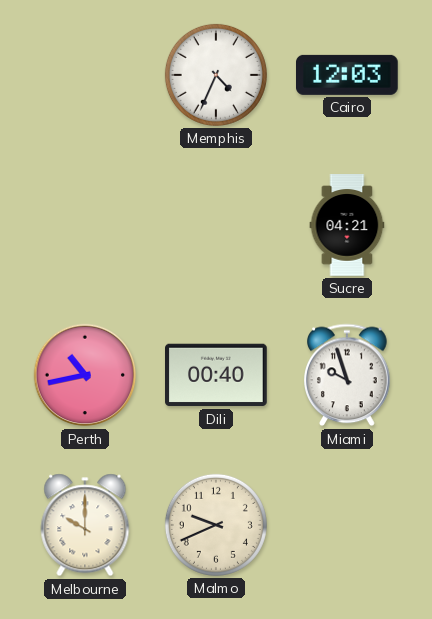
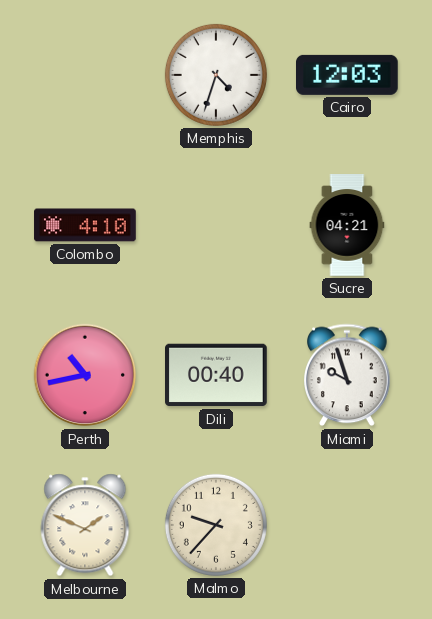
Memphis: 4:34 -> 4:33 (216, 75)
Colombo: none -> 4:10 (85, 225)
Melbourne: 10:00 -> 1:49 (85, 525)
Malmo: 9:41 -> 9:37 (216, 525)
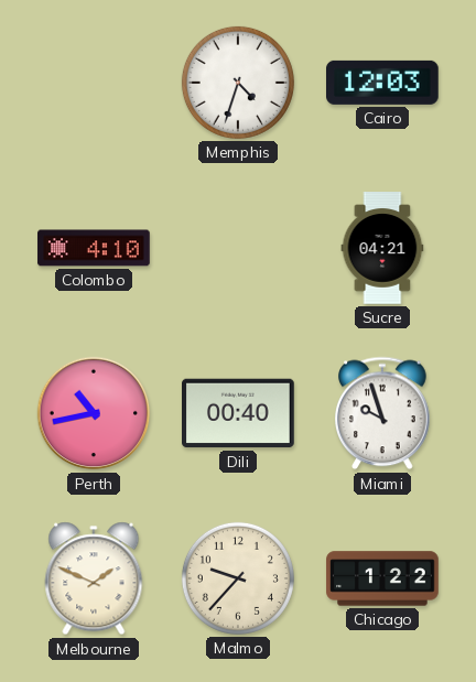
Chicago: none -> 1:22 (382, 578)
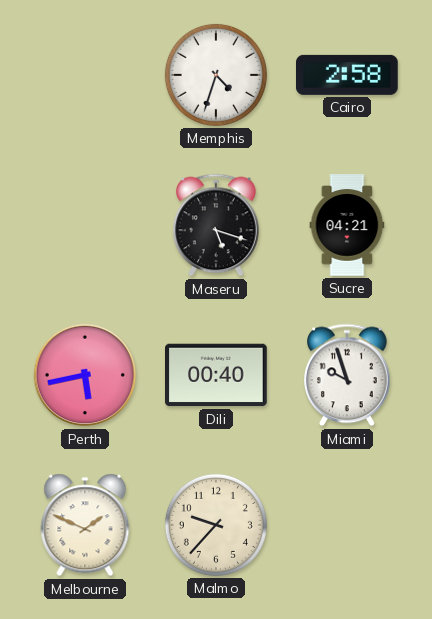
Cairo: 12:03 -> 2:58 (348, 75)
Colombo: 4:10 -> none (94, 248)
Maseru: none -> 5:18 (216, 225)
Perth: 10:43 -> 5:43 (85, 375)
Chicago: 1:22 -> none (382, 578)
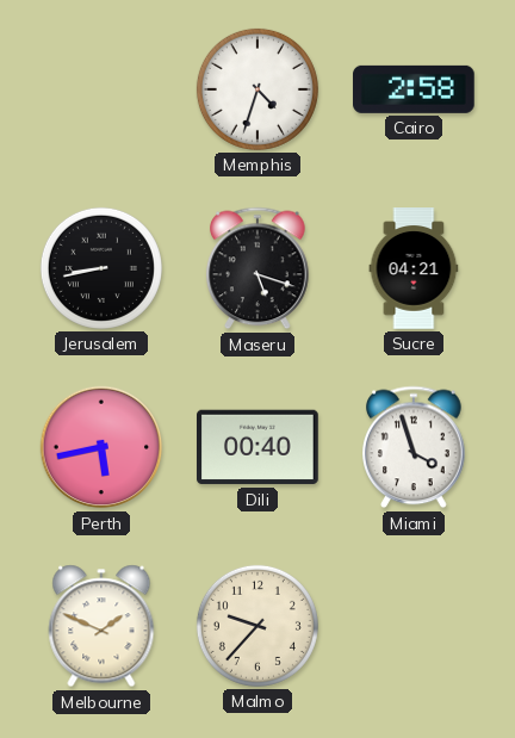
Jerusalem: none -> 8:43 (101, 268)
Miami: 9:57 -> 3:57 (414, 447)
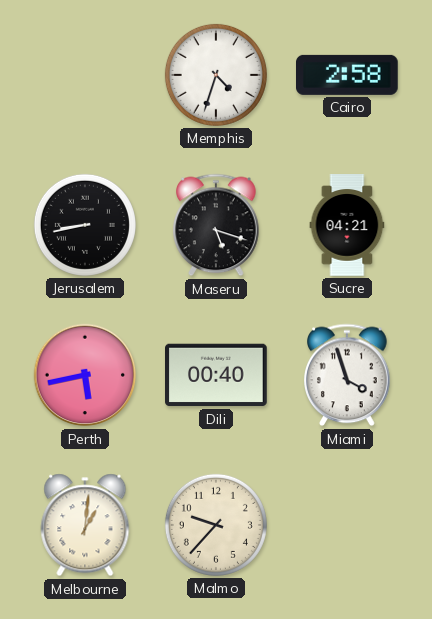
Melbourne: 1:49 -> 1:01 (85, 525)
